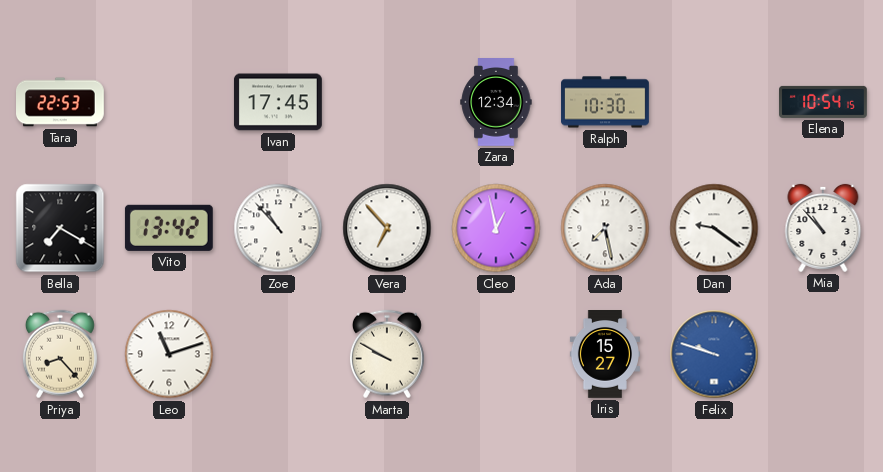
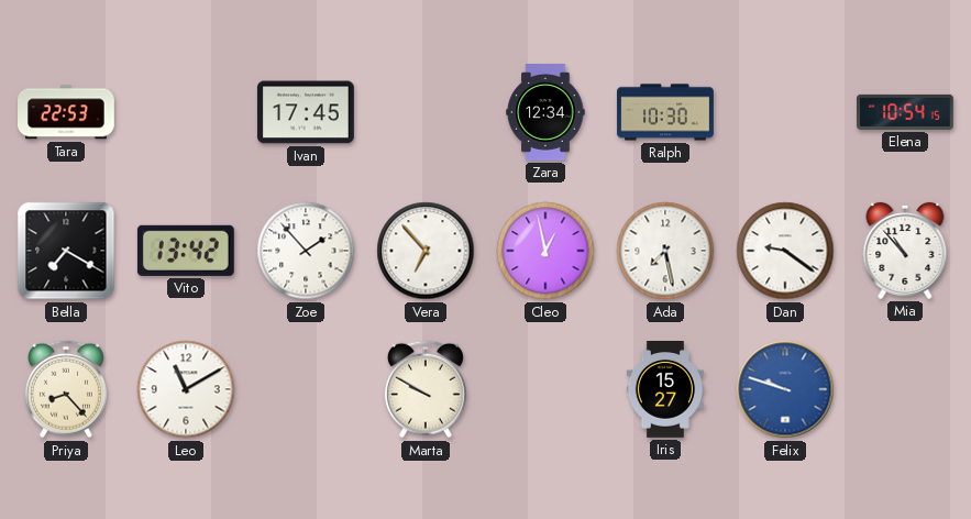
Zoe: 10:53 -> 1:53 (306, 251)
Leo: 11:12 -> 11:10 (186, 389)
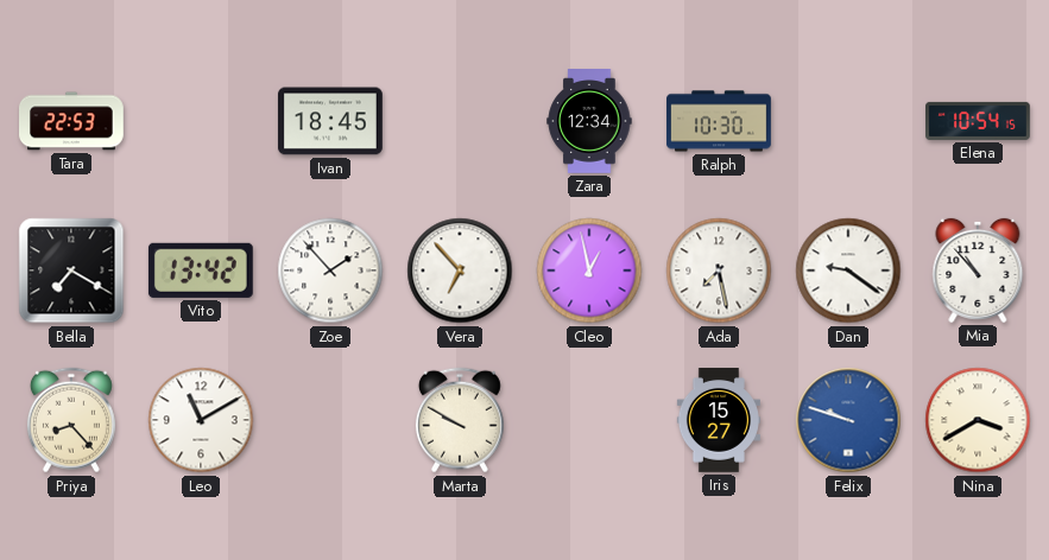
Ivan: 17:45 -> 18:45 (330, 121)
Nina: none -> 3:40 (978, 420)
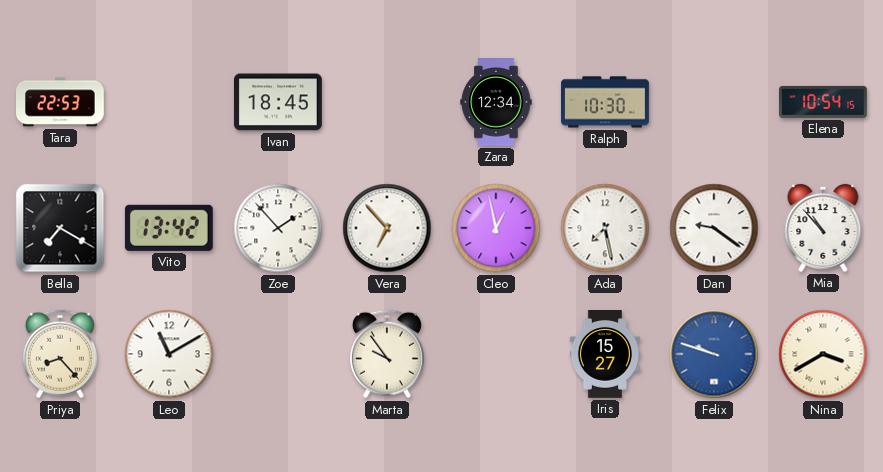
Marta: 9:50 -> 9:54 (387, 354)
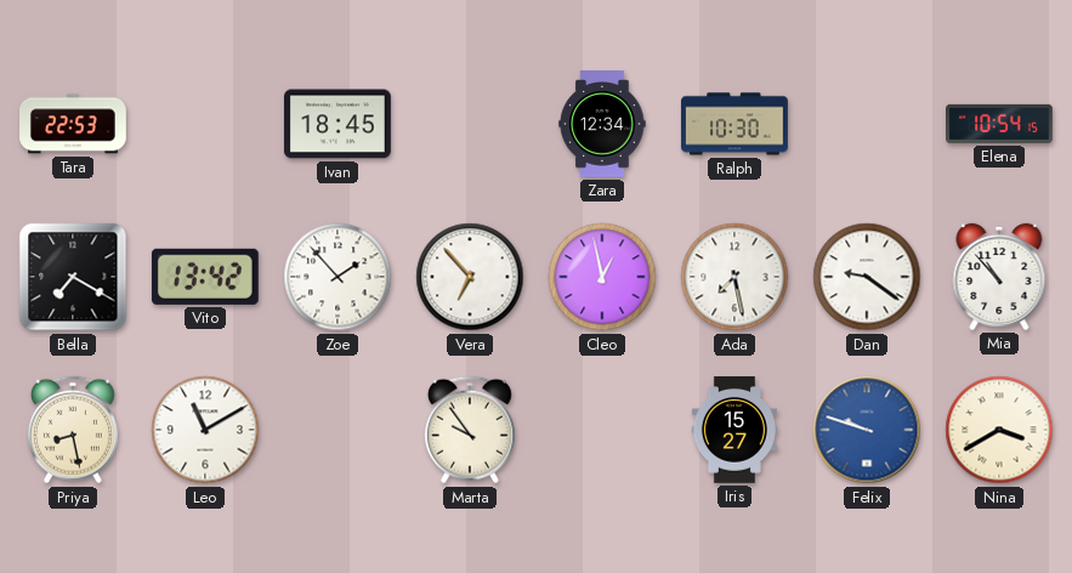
Priya: 8:23 -> 8:28 (73, 430)
